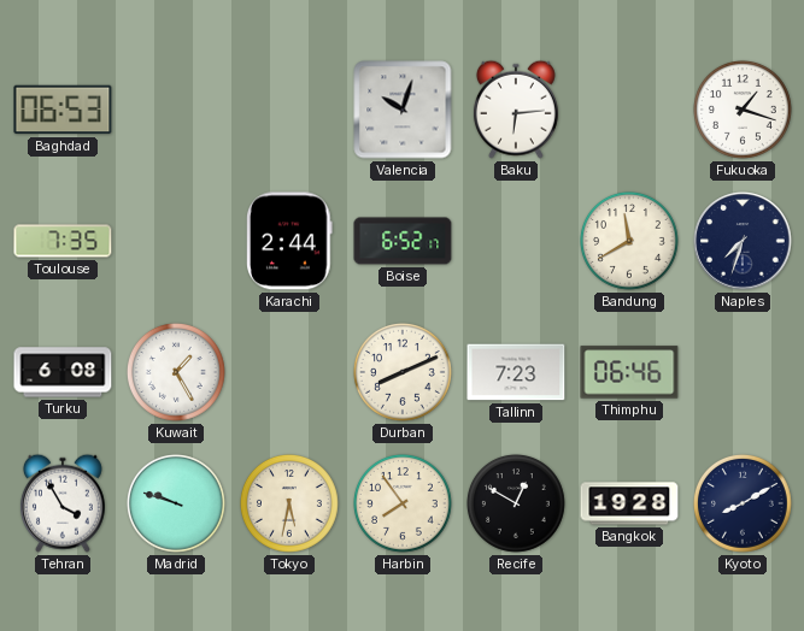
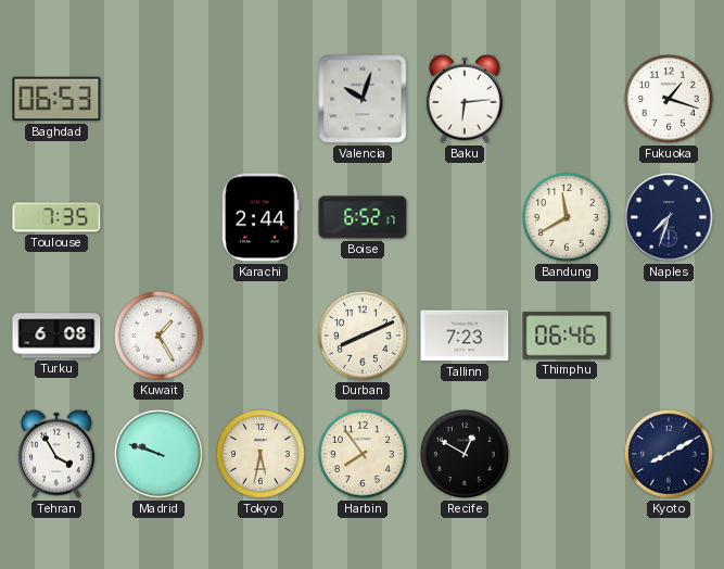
Bangkok: 19:28 -> none (629, 503)
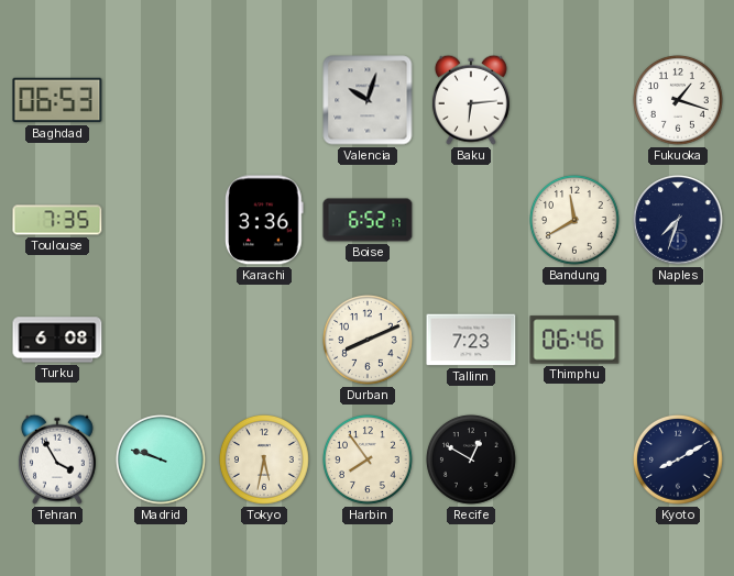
Karachi: 2:44 -> 3:36 (265, 220)
Kuwait: 1:25 -> none (158, 336)
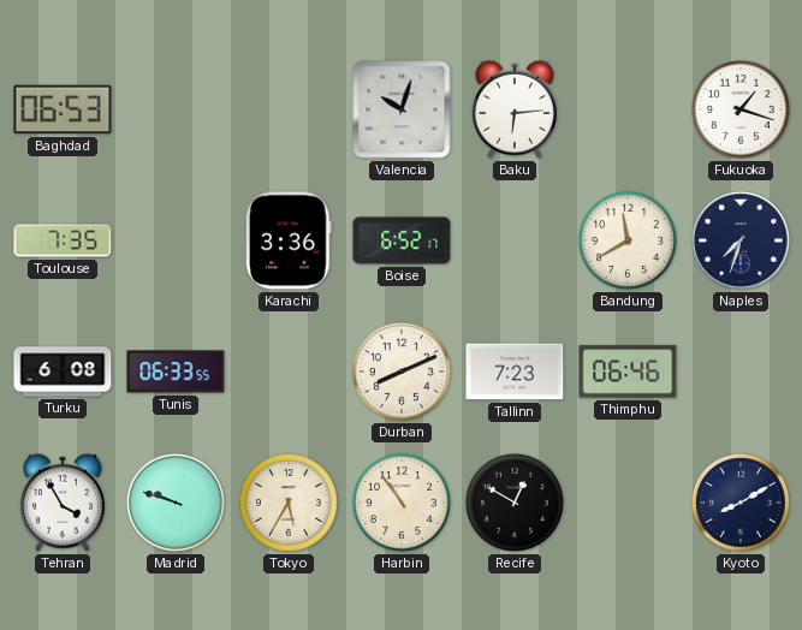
Tunis: none -> 06:33 (176, 372)
Tokyo: 5:32 -> 5:35 (289, 503)
Harbin: 7:54 -> 10:54 (402, 503)
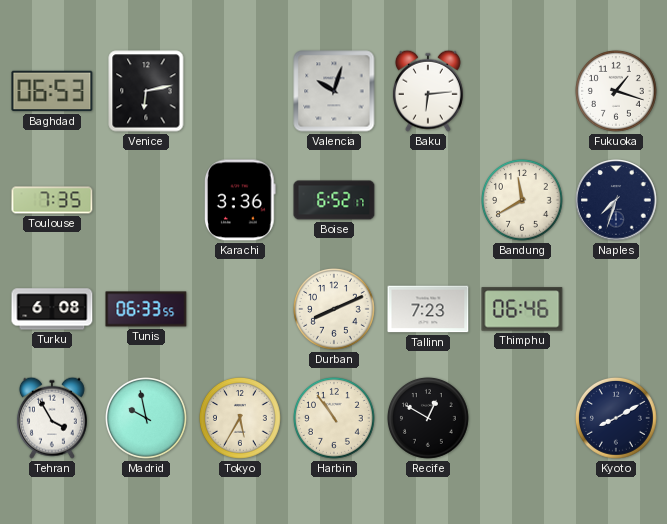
Venice: none -> 6:13 (146, 91)
Madrid: 9:48 -> 9:58 (146, 418)
